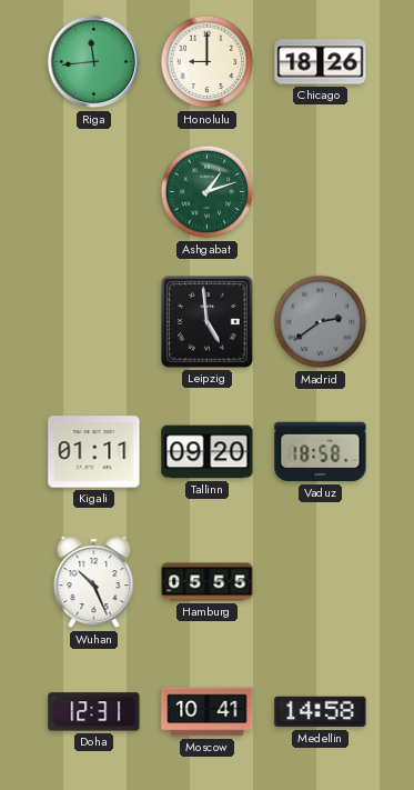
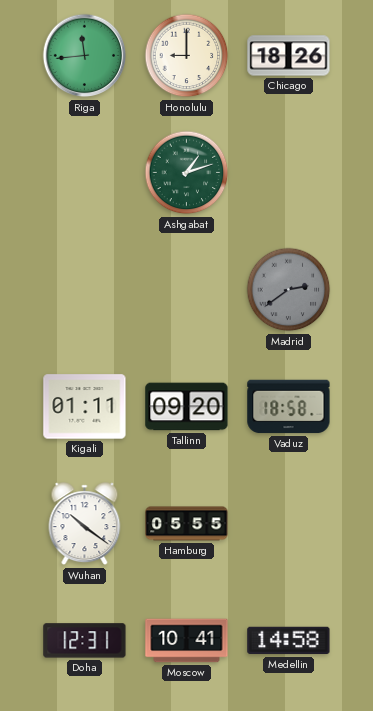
Leipzig: 4:59 -> none (208, 322)
Wuhan: 10:26 -> 10:21 (85, 524)
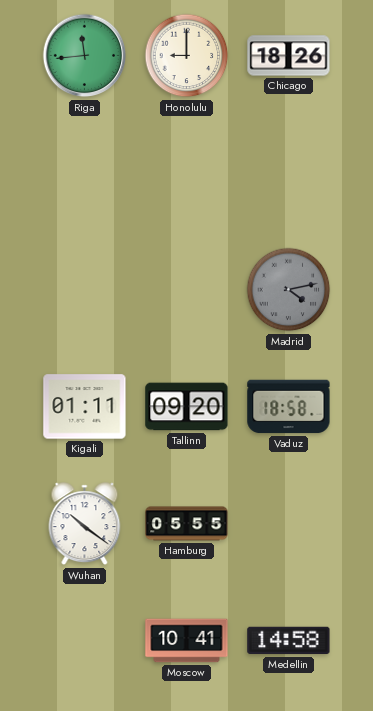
Ashgabat: 1:12 -> none (187, 173)
Madrid: 2:39 -> 4:13 (289, 290)
Doha: 12:31 -> none (85, 641)
